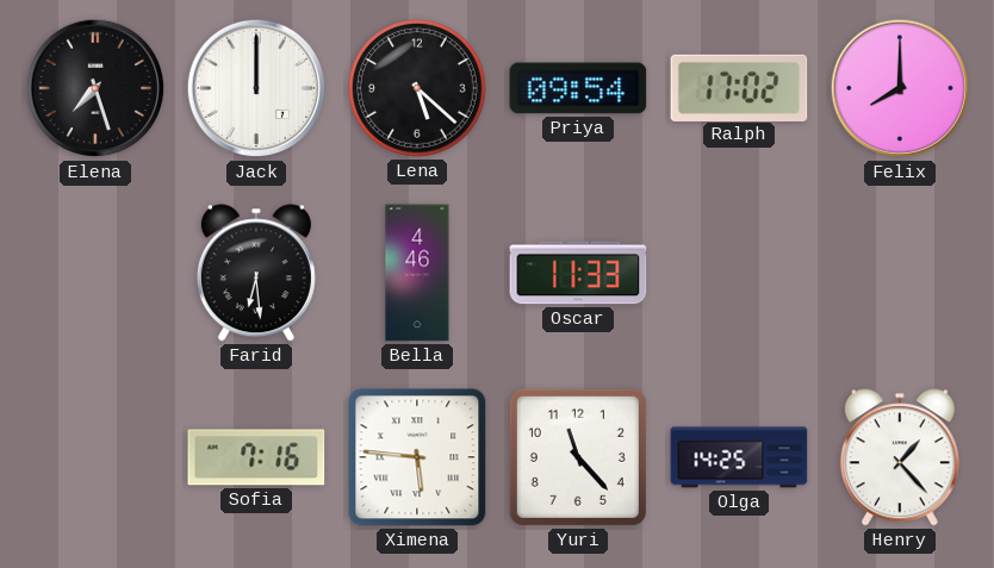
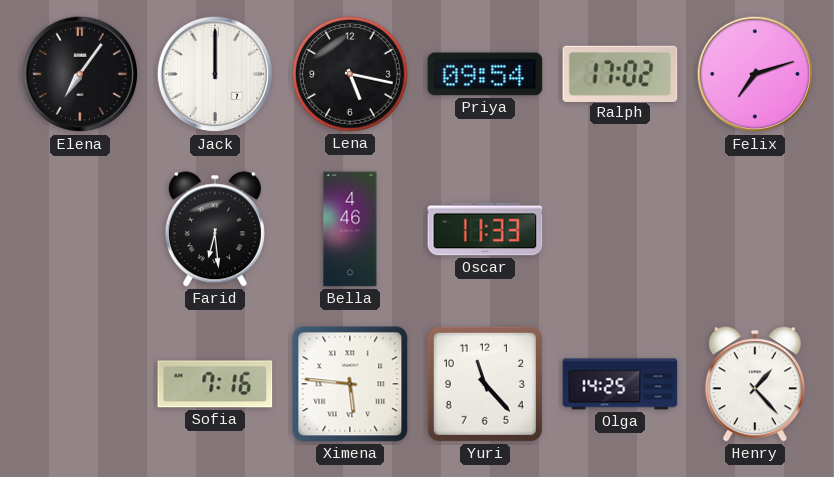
Elena: 7:27 -> 7:06 (80, 74)
Lena: 5:22 -> 5:17 (351, 75)
Felix: 8:00 -> 7:12 (755, 74)
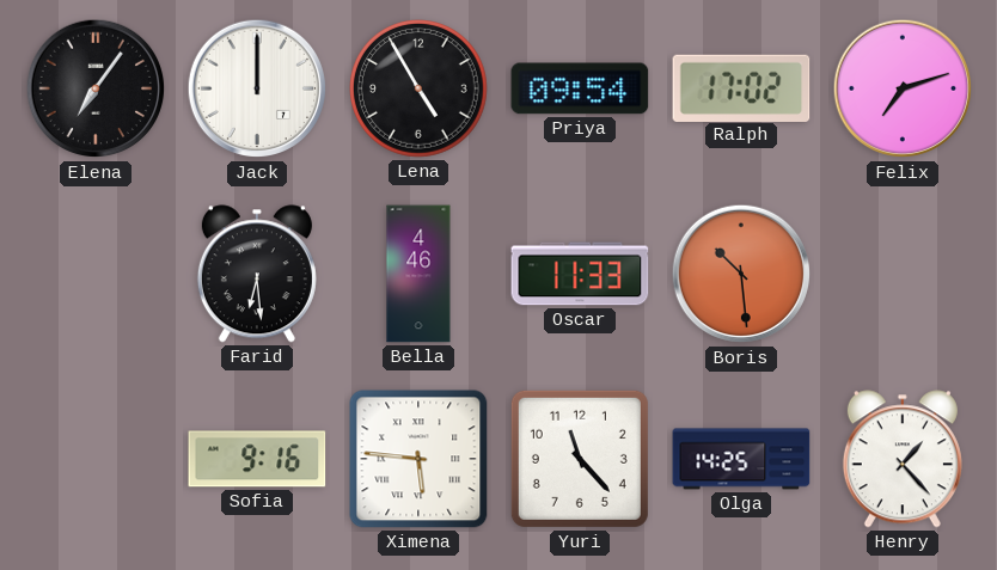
Lena: 5:17 -> 4:55 (420, 90)
Boris: none -> 10:29 (741, 274)
Sofia: 7:16 -> 9:16 (257, 459)
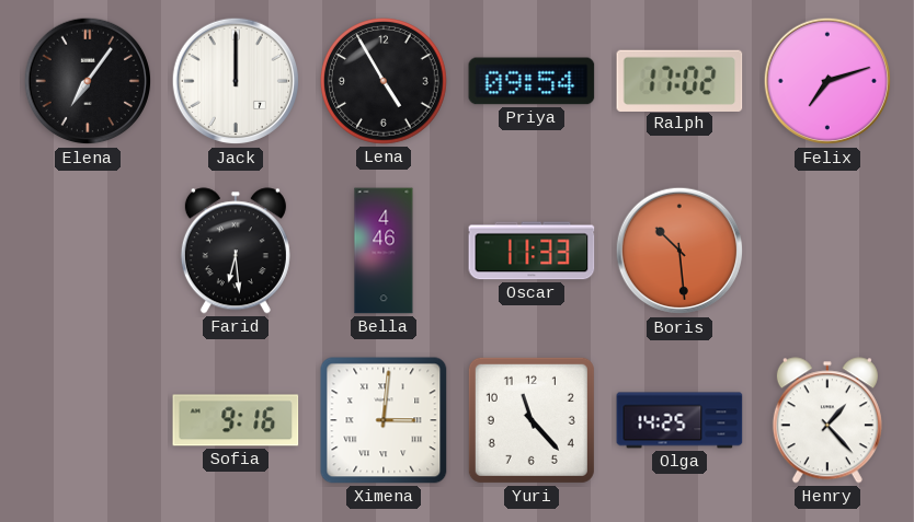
Ximena: 5:46 -> 3:01 (384, 420)
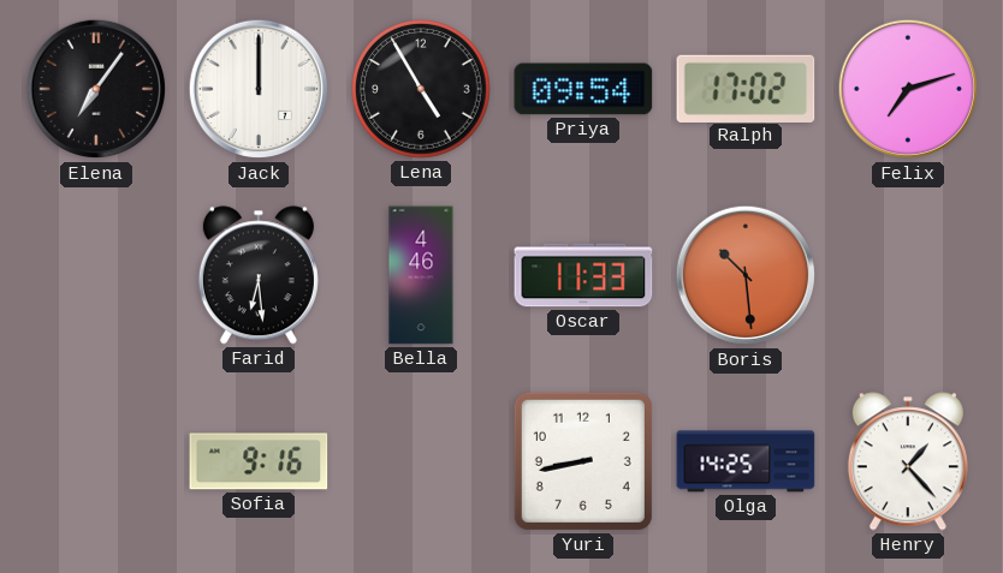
Ximena: 3:01 -> none (384, 420)
Yuri: 11:23 -> 8:43 (583, 461)
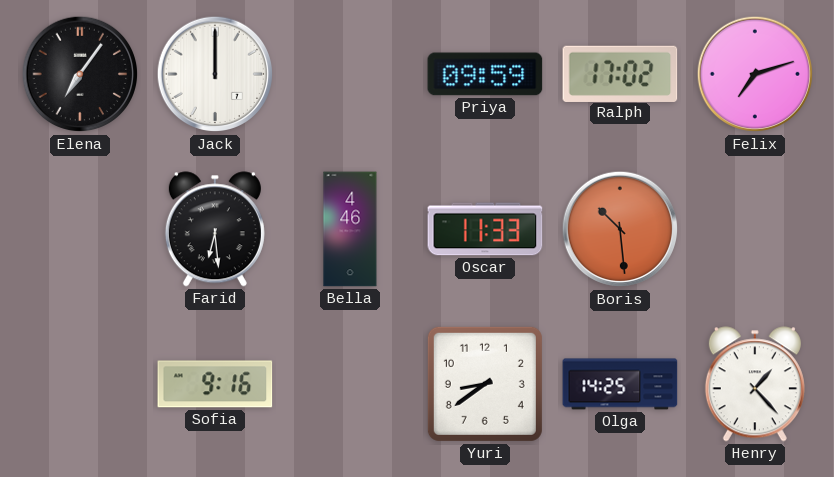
Lena: 4:55 -> none (422, 90)
Priya: 09:54 -> 09:59 (485, 74)
Yuri: 8:43 -> 8:39 (485, 384)
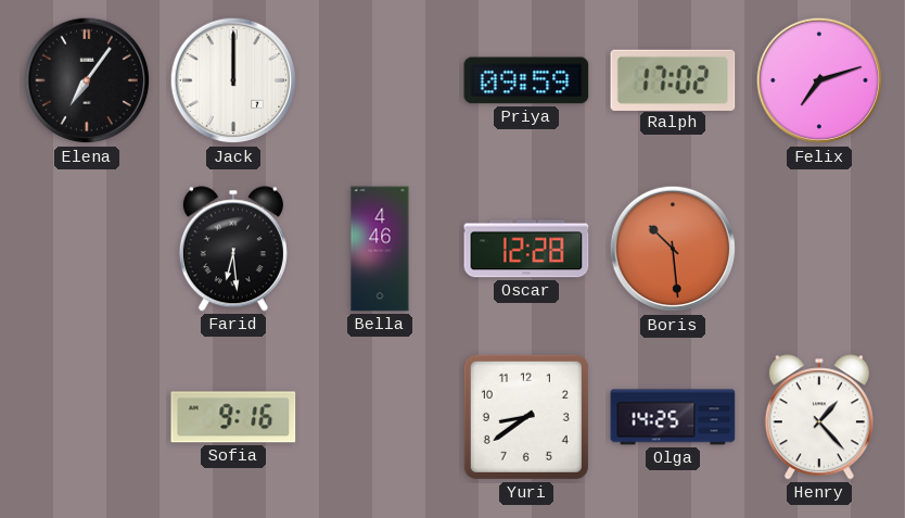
Oscar: 11:33 -> 12:28 (526, 249)
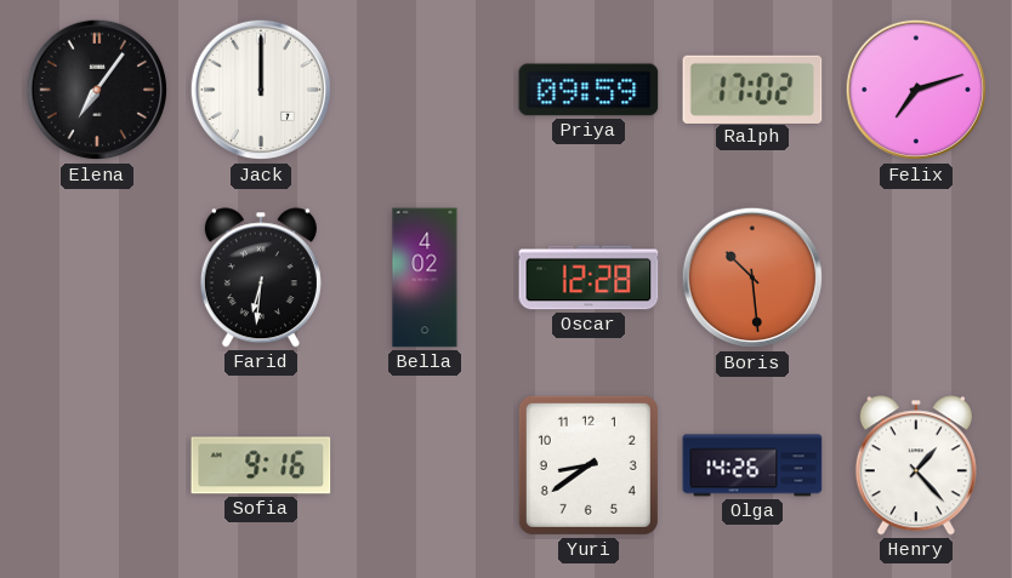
Farid: 6:29 -> 6:31 (261, 277)
Bella: 4:46 -> 4:02 (425, 277)
Olga: 14:25 -> 14:26 (752, 465)
